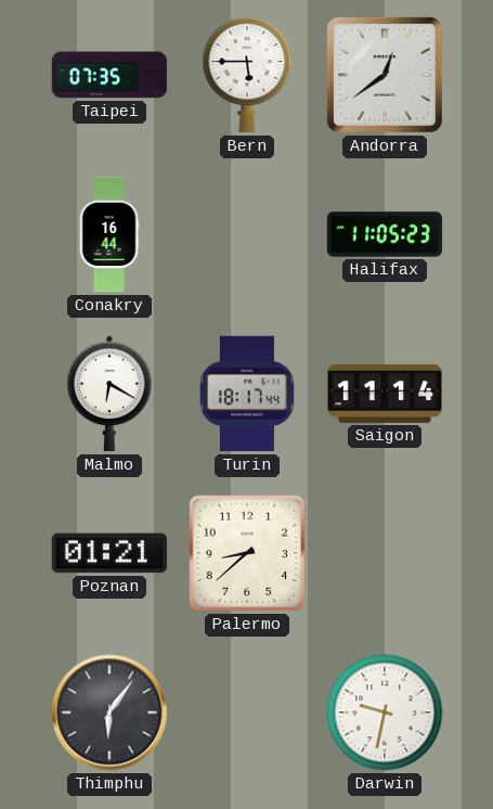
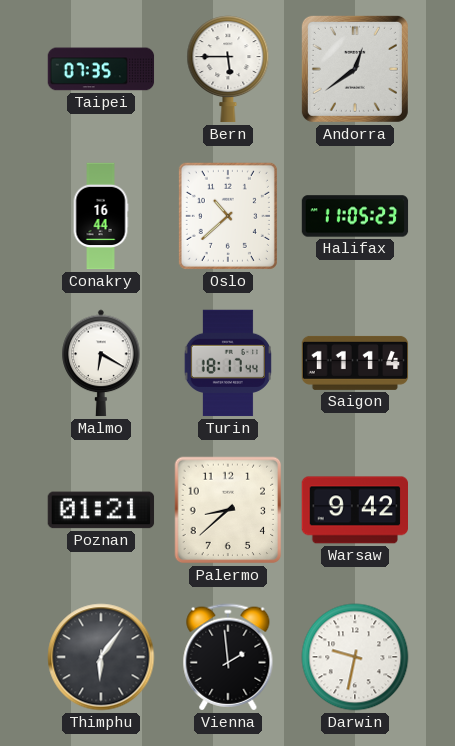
Oslo: none -> 10:38 (228, 216)
Warsaw: none -> 9:42 (354, 510)
Vienna: none -> 1:59 (228, 657)
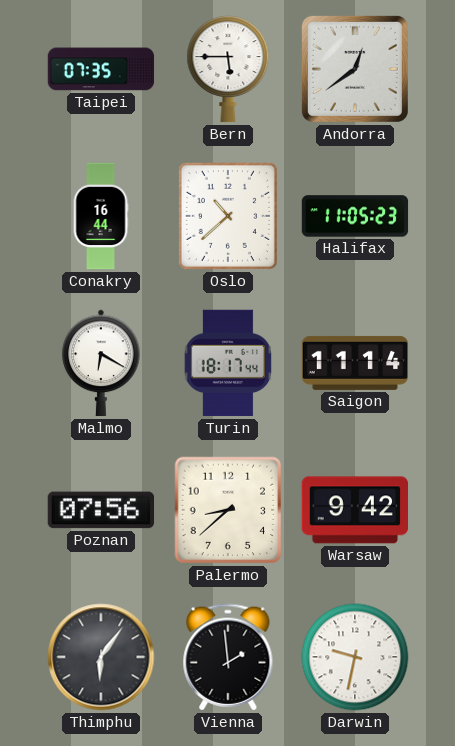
Poznan: 01:21 -> 07:56 (101, 510)
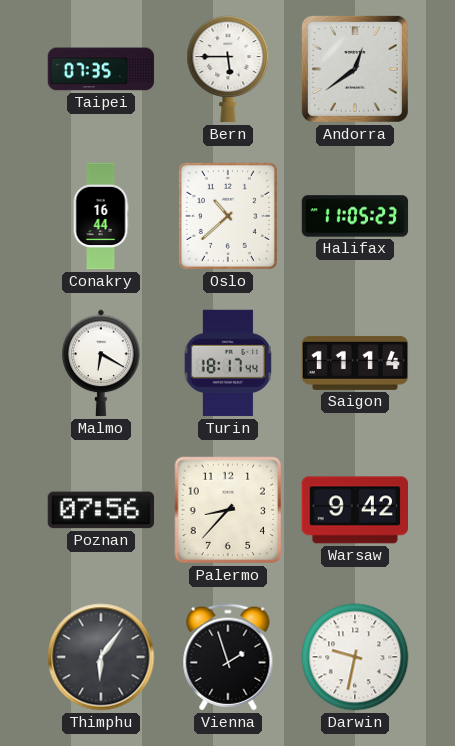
Palermo: 8:38 -> 8:37 (228, 510)
Vienna: 1:59 -> 1:57 (228, 657)
